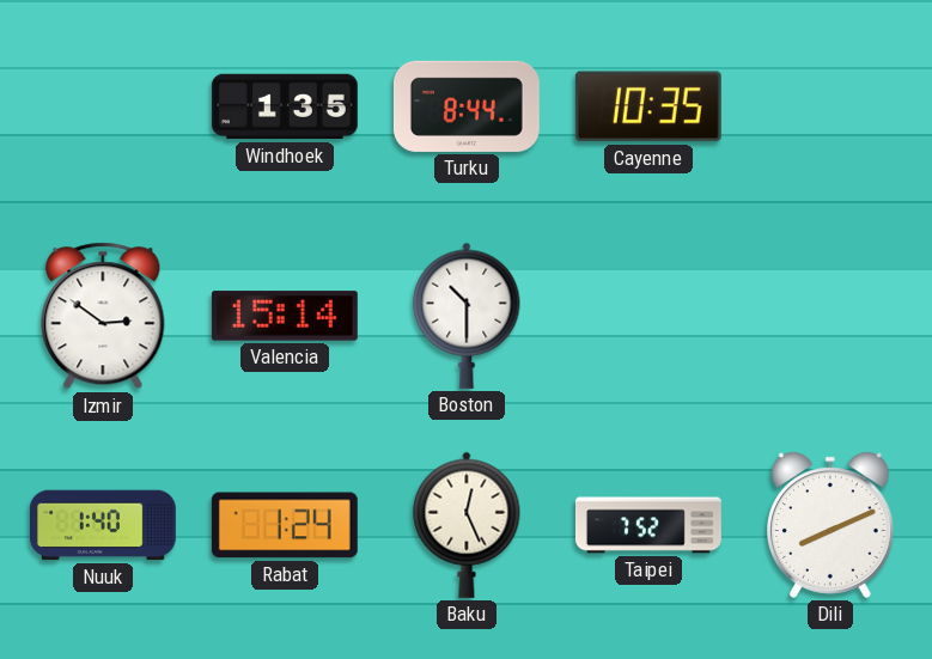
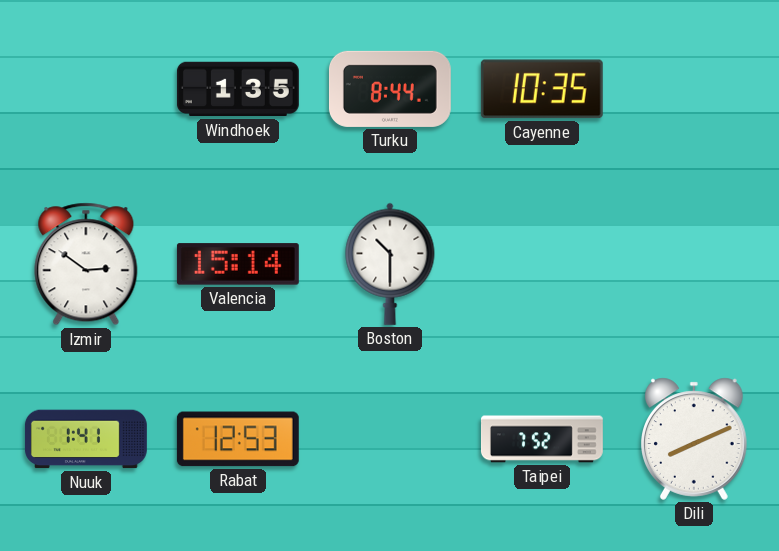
Nuuk: 1:40 -> 1:41 (86, 439)
Rabat: 1:24 -> 12:53 (238, 439)
Baku: 12:26 -> none (467, 525)
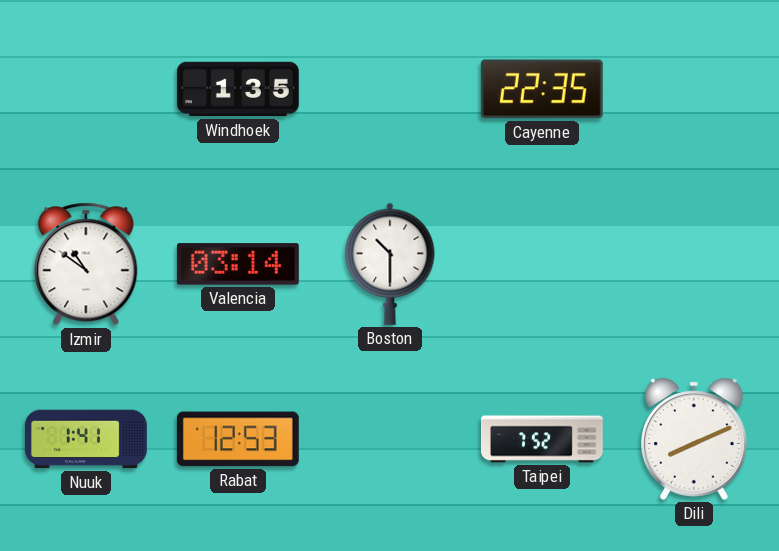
Turku: 8:44 -> none (390, 89)
Cayenne: 10:35 -> 22:35 (542, 89)
Izmir: 2:51 -> 10:51 (86, 264)
Valencia: 15:14 -> 03:14 (238, 264)
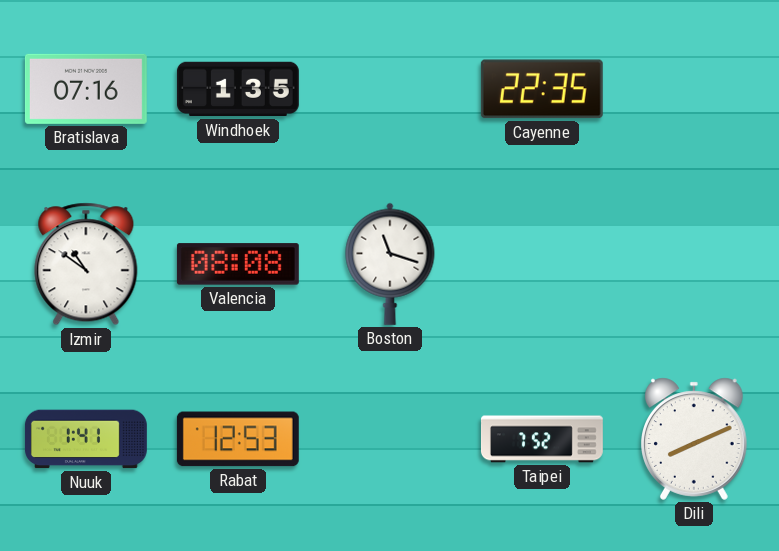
Bratislava: none -> 07:16 (86, 89)
Valencia: 03:14 -> 08:08 (238, 264)
Boston: 10:30 -> 11:18 (390, 264)
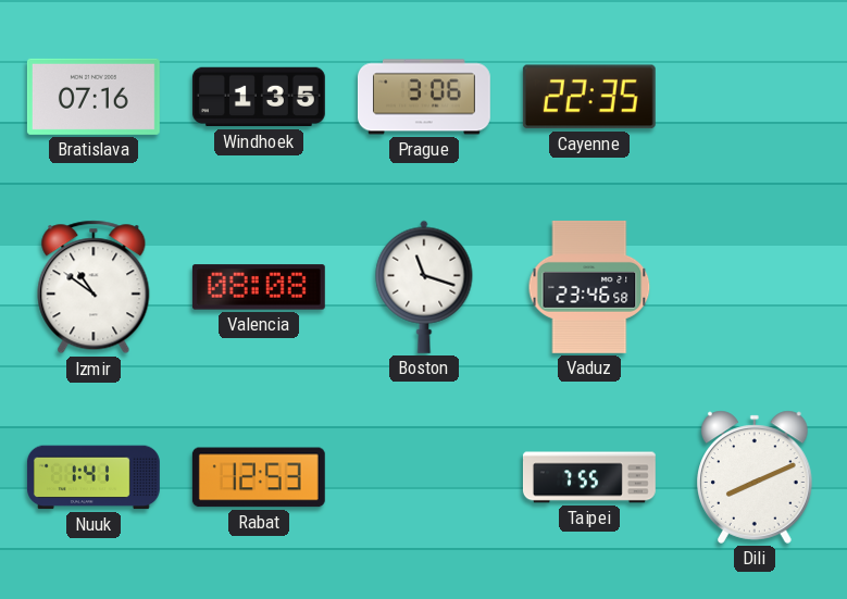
Prague: none -> 3:06 (425, 97)
Vaduz: none -> 23:46 (589, 287)
Taipei: 7:52 -> 7:55 (589, 477)
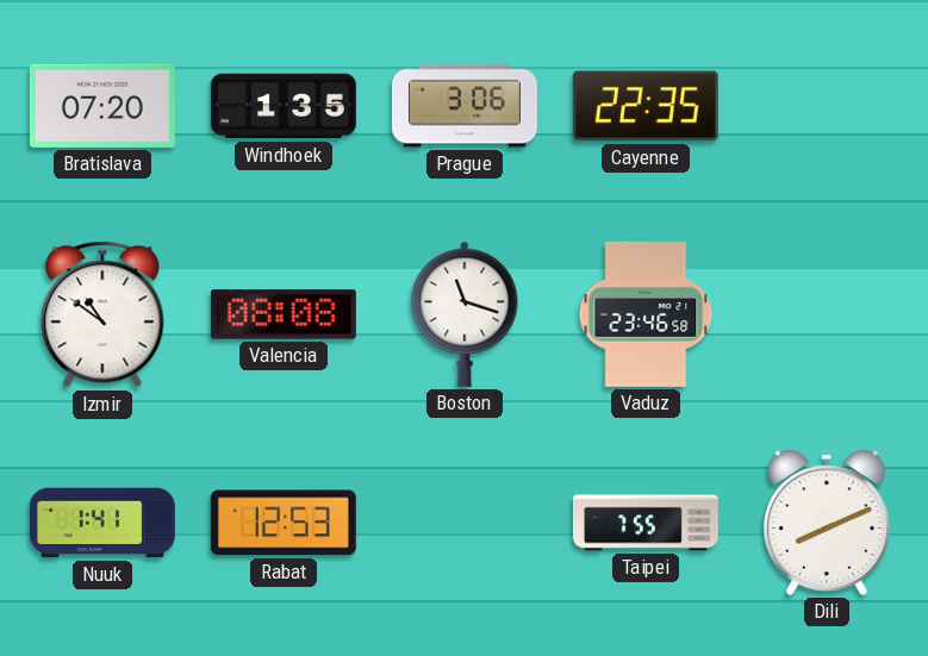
Bratislava: 07:16 -> 07:20 (102, 106)
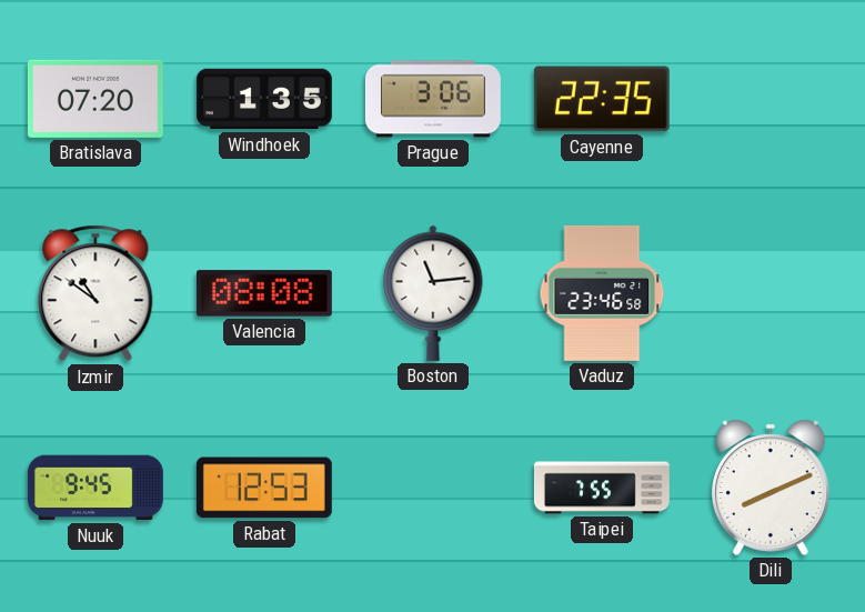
Boston: 11:18 -> 11:14 (433, 293)
Nuuk: 1:41 -> 9:45 (95, 488)
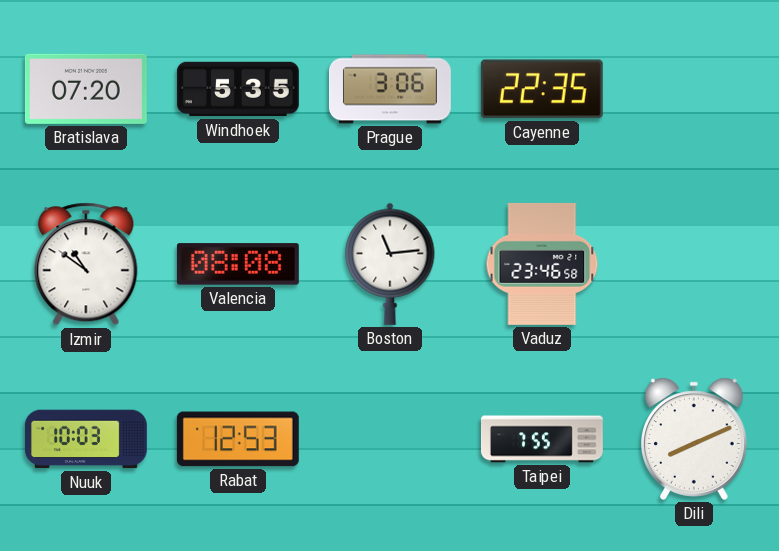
Windhoek: 1:35 -> 5:35 (238, 89)
Nuuk: 9:45 -> 10:03 (86, 439)
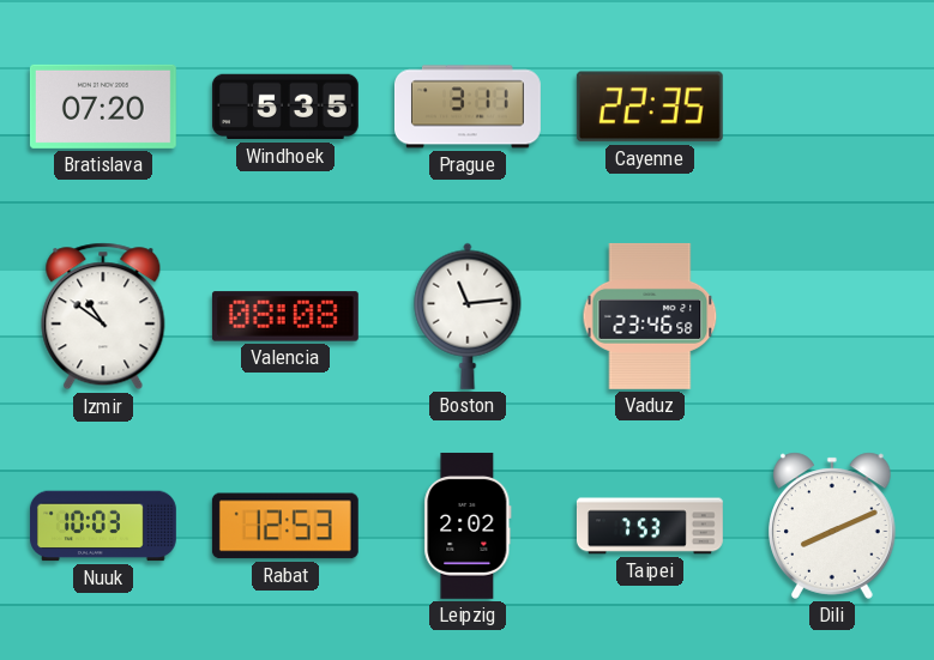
Prague: 3:06 -> 3:11 (469, 107)
Leipzig: none -> 2:02 (468, 526)
Taipei: 7:55 -> 7:53 (650, 526)
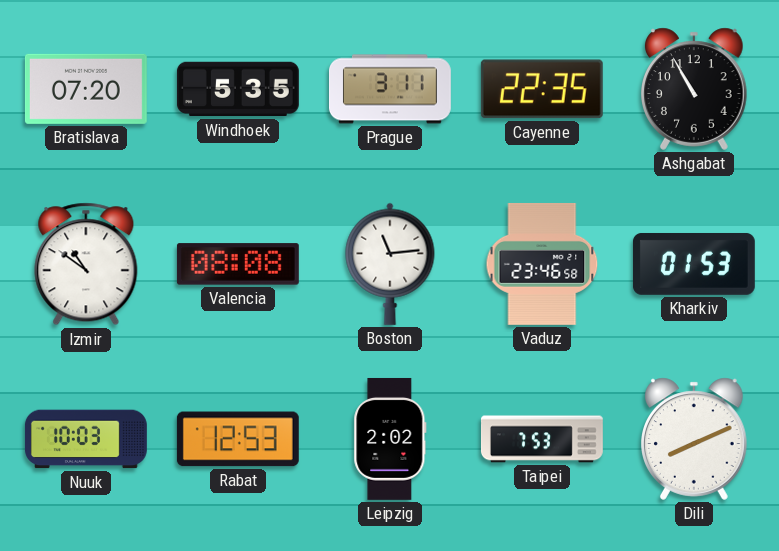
Ashgabat: none -> 10:55 (695, 89)
Kharkiv: none -> 01:53 (694, 264)
